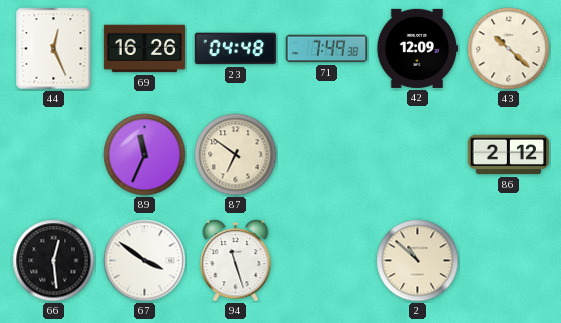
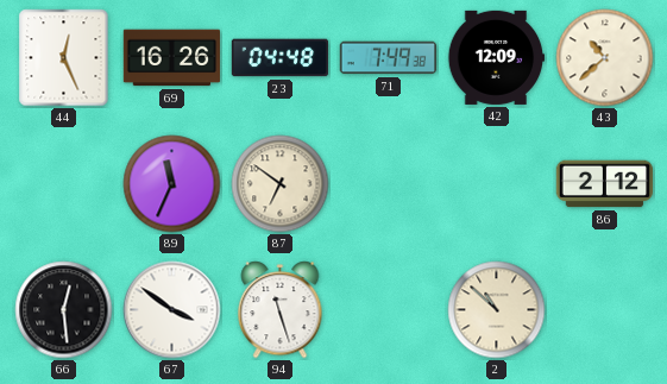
43: 10:22 -> 10:38 (605, 58)
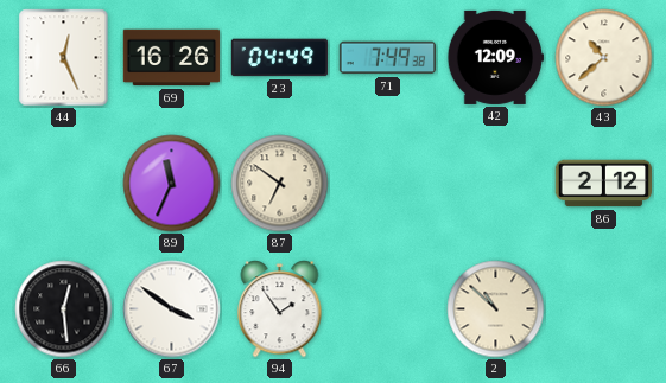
23: 04:48 -> 04:49 (280, 58)
94: 11:27 -> 1:54 (280, 309)
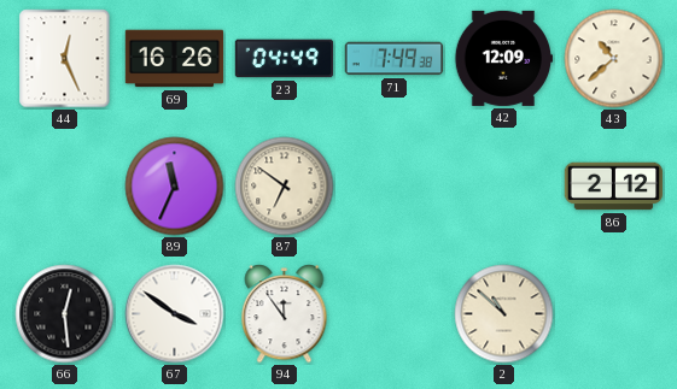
94: 1:54 -> 11:54 (285, 314)
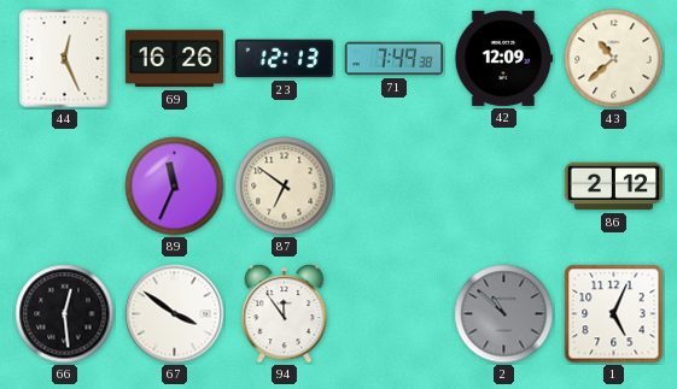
23: 04:49 -> 12:13 (285, 59)
2 dial: cream -> grey (504, 314)
1: none -> 5:04 (614, 314)
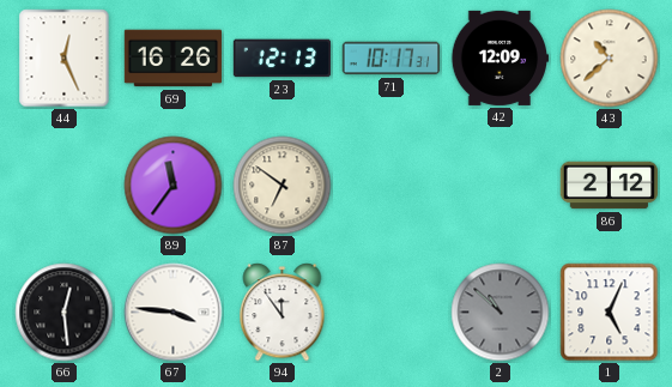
71: 7:49 -> 10:17 (392, 59)
89: 11:34 -> 11:36 (174, 186)
67: 3:51 -> 3:46 (174, 313)
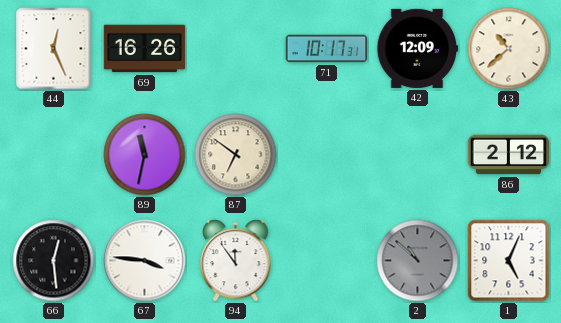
23: 12:13 -> none (283, 59)
89: 11:36 -> 11:32 (145, 155)
